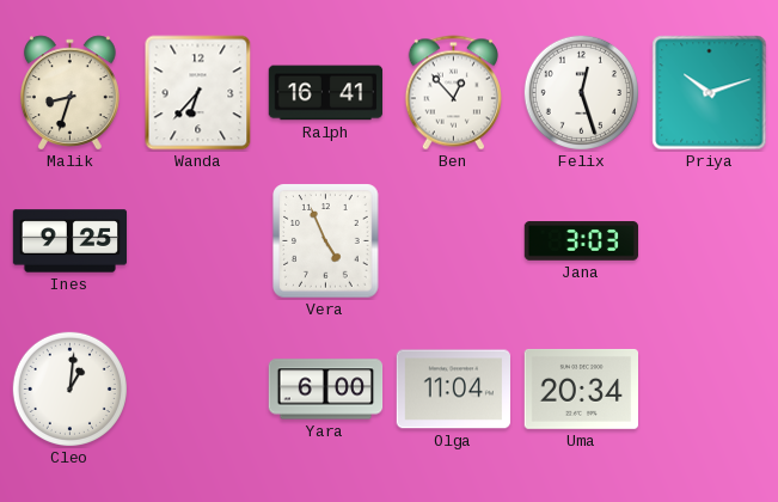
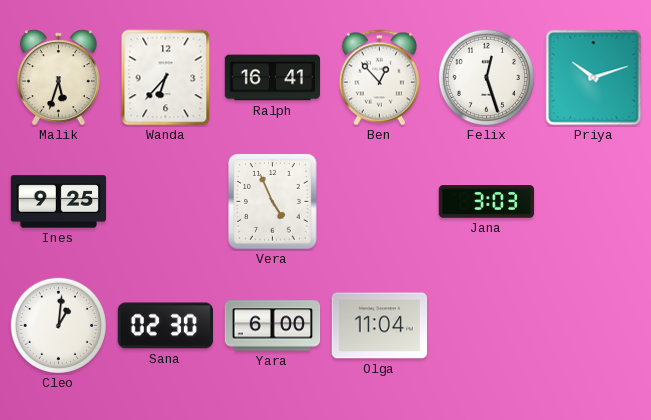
Malik: 8:33 -> 5:33 (58, 78)
Sana: none -> 02:30 (165, 326)
Uma: 20:34 -> none (581, 388)
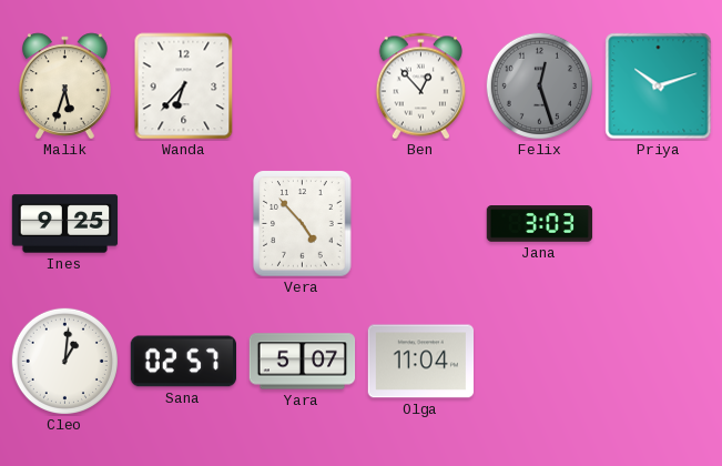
Ralph: 16:41 -> none (273, 78)
Felix dial: white -> grey (539, 85)
Vera: 4:56 -> 4:53 (303, 224)
Sana: 02:30 -> 02:57 (183, 362)
Yara: 6:00 -> 5:07 (303, 362)
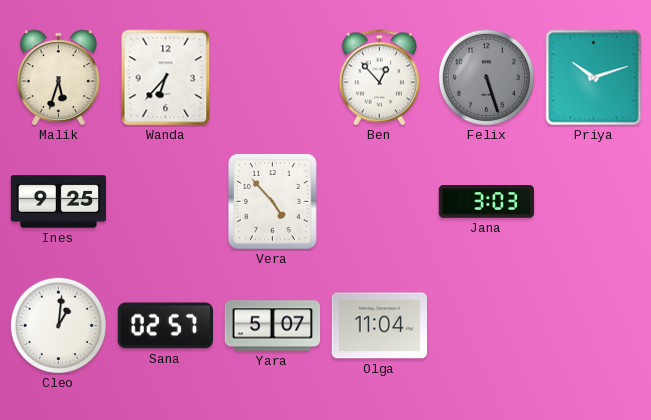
Felix: 12:27 -> 5:27 (486, 77)
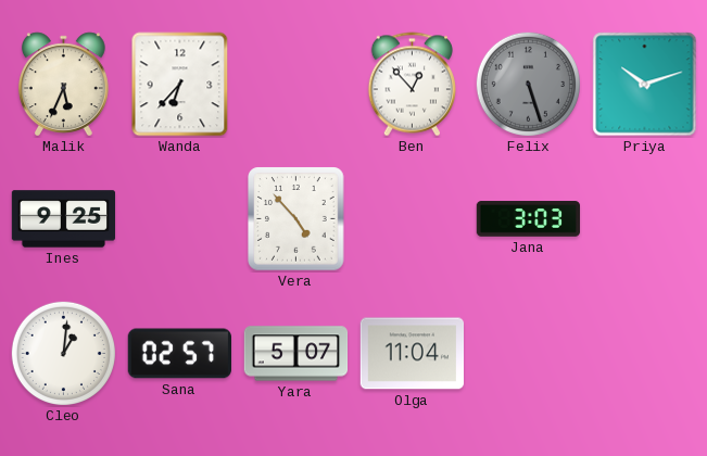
Malik: 5:33 -> 5:34 (63, 85)
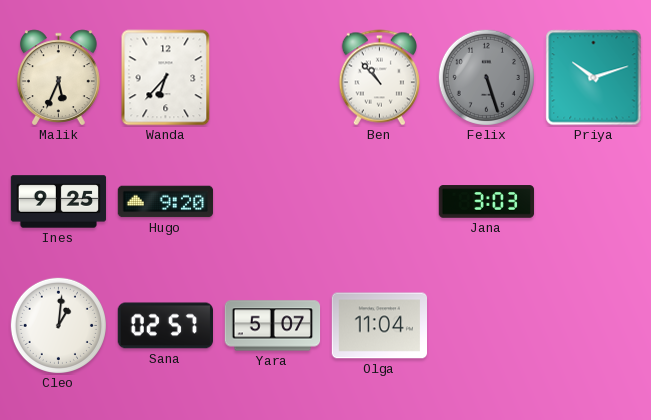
Ben: 12:53 -> 10:53 (379, 78)
Hugo: none -> 9:20 (166, 202)
Vera: 4:53 -> none (296, 219)
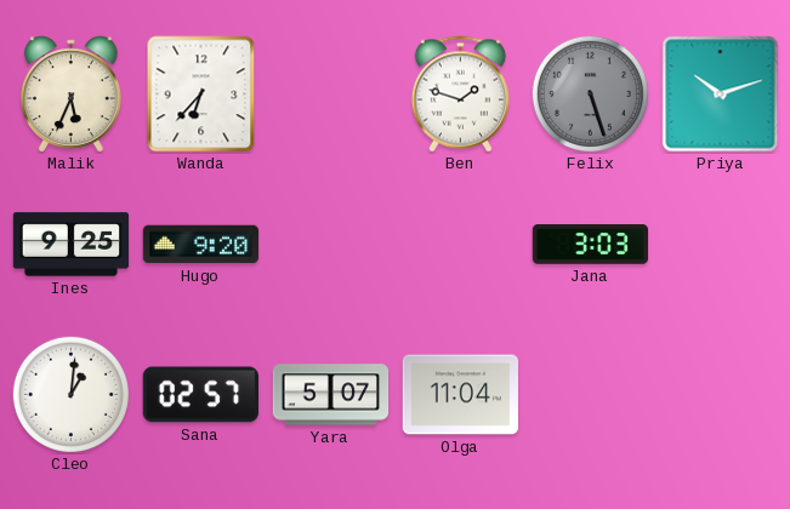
Ben: 10:53 -> 1:48 (460, 95)
